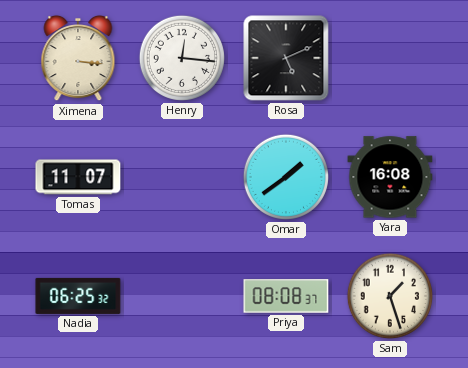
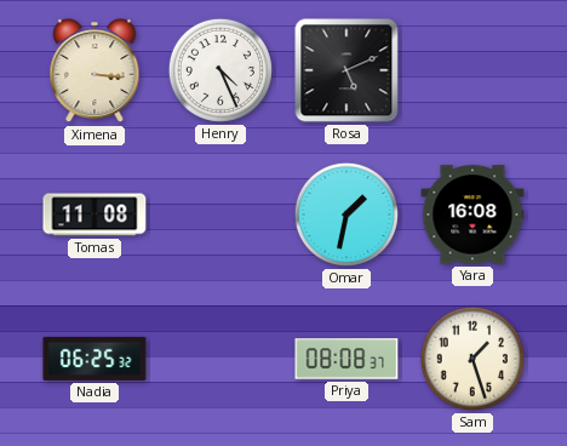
Henry: 12:16 -> 4:26 (220, 70)
Tomas: 11:07 -> 11:08 (94, 215)
Omar: 1:39 -> 1:32 (346, 215)
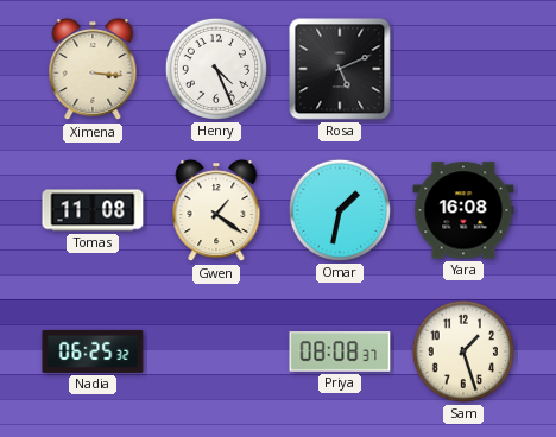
Gwen: none -> 1:21 (216, 210)
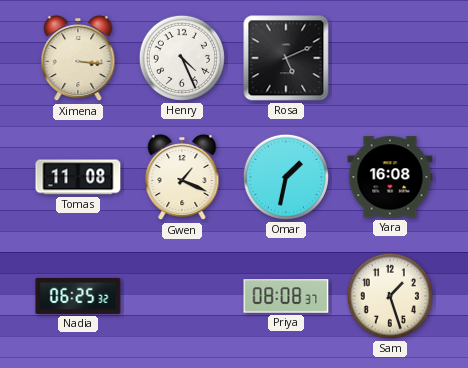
Gwen: 1:21 -> 1:19 (182, 177)
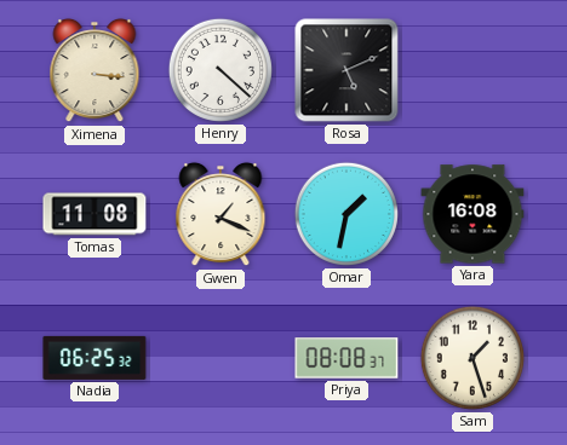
Henry: 4:26 -> 4:22 (220, 70)
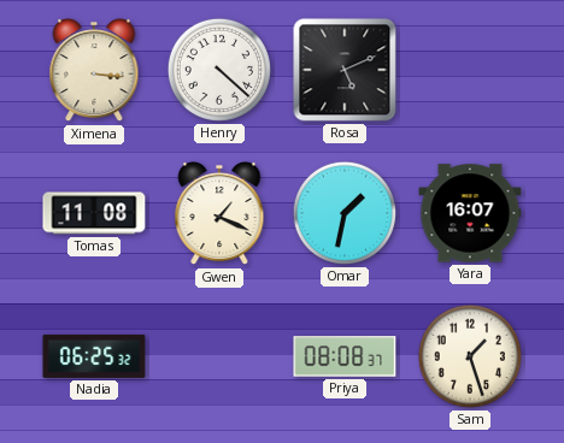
Yara: 16:08 -> 16:07 (470, 213)
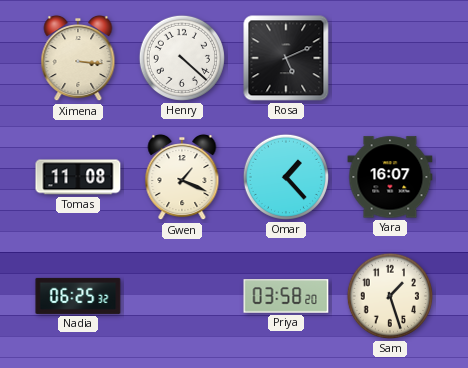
Omar: 1:32 -> 1:23 (286, 177)
Priya: 08:08 -> 03:58 (286, 296)
